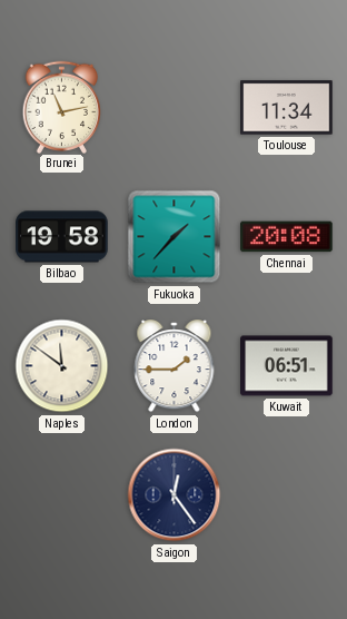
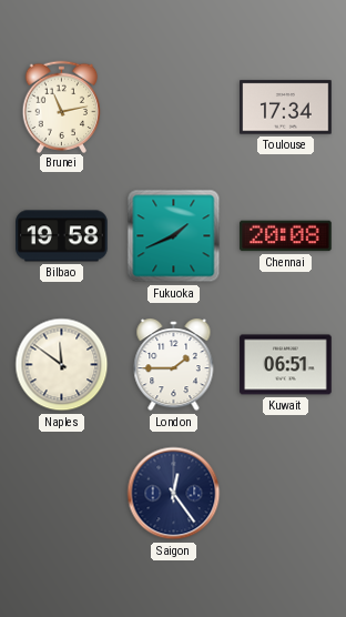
Toulouse: 11:34 -> 17:34 (286, 108)
Fukuoka: 1:37 -> 1:41 (174, 236)
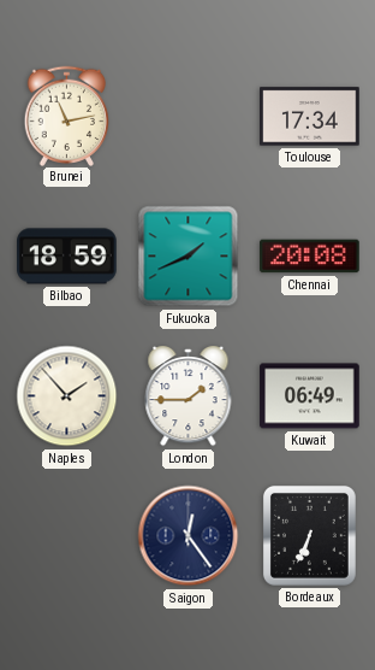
Bilbao: 19:58 -> 18:59 (67, 257)
Naples: 11:51 -> 1:53 (67, 396)
Kuwait: 06:51 -> 06:49 (310, 396)
Bordeaux: none -> 6:34 (309, 535)
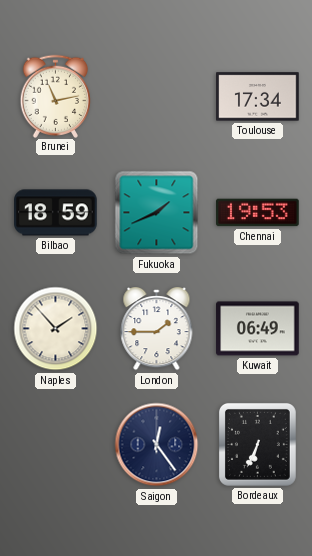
Chennai: 20:08 -> 19:53 (258, 213)
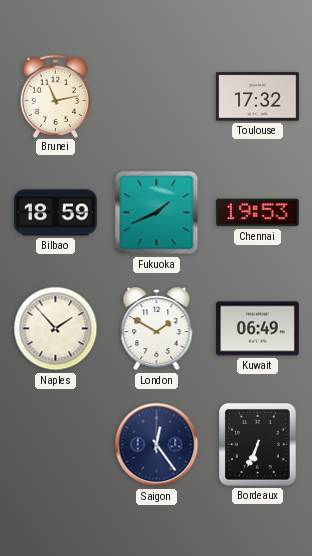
Toulouse: 17:34 -> 17:32 (258, 97)
London: 1:45 -> 1:50 (157, 330)
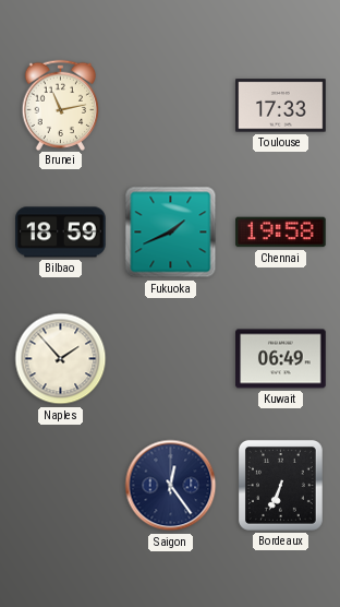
Toulouse: 17:32 -> 17:33 (281, 106)
Chennai: 19:53 -> 19:58 (281, 233)
London: 1:50 -> none (157, 330)
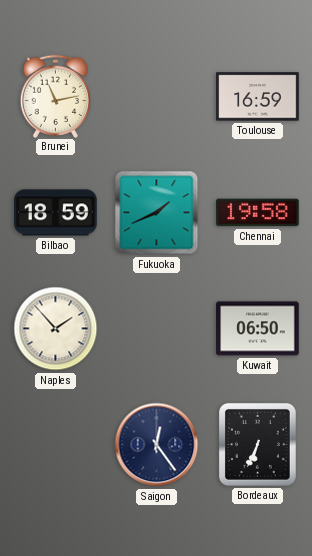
Toulouse: 17:33 -> 16:59 (258, 97)
Kuwait: 06:49 -> 06:50 (258, 329)
